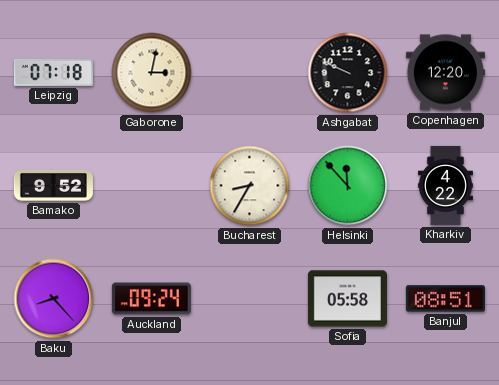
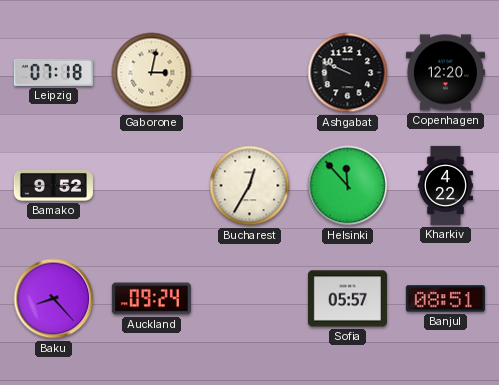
Bucharest: 8:35 -> 12:35 (250, 186)
Sofia: 05:58 -> 05:57 (347, 299)
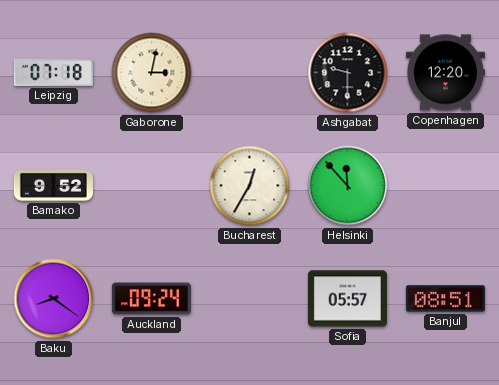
Ashgabat: 9:49 -> 9:30 (348, 73)
Kharkiv: 4:22 -> none (445, 185)
Baku: 8:23 -> 8:21 (54, 299)
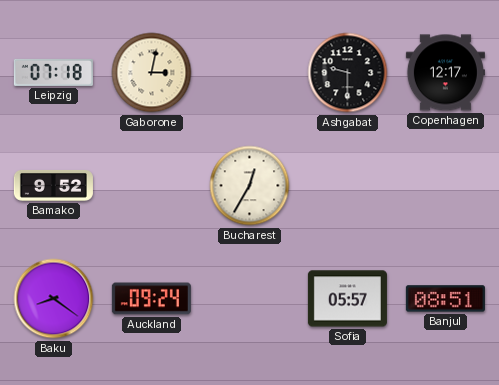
Copenhagen: 12:20 -> 12:17 (445, 73)
Helsinki: 11:53 -> none (348, 186)
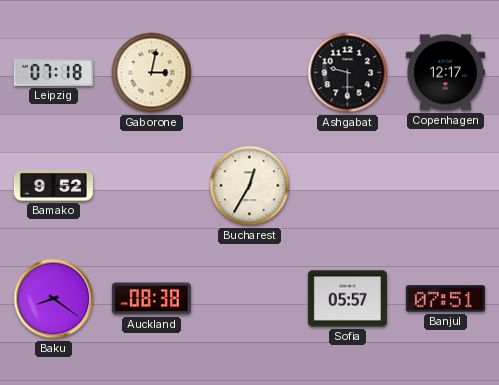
Auckland: 09:24 -> 08:38 (151, 299)
Banjul: 08:51 -> 07:51 (445, 299)
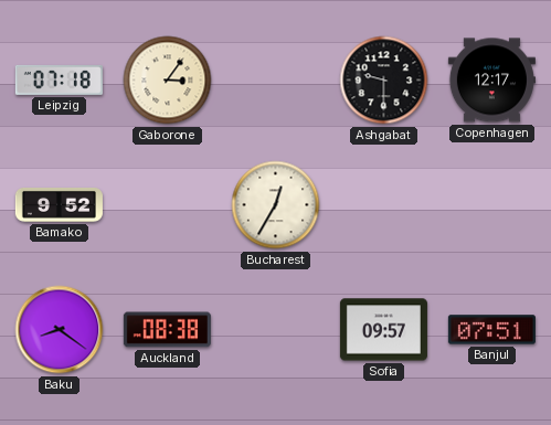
Gaborone: 3:02 -> 3:06 (168, 81)
Sofia: 05:57 -> 09:57 (383, 330)
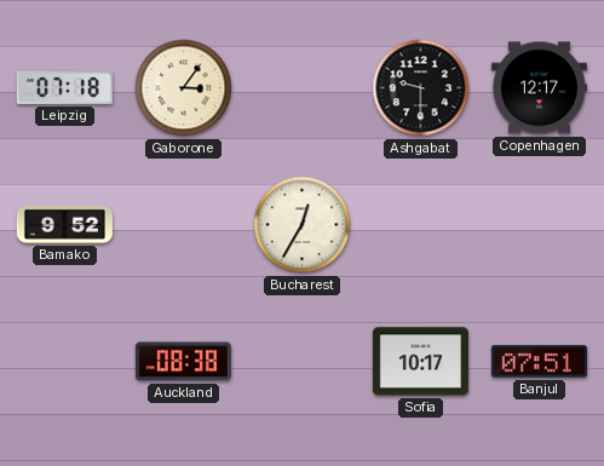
Baku: 8:21 -> none (60, 330)
Sofia: 09:57 -> 10:17 (420, 362)
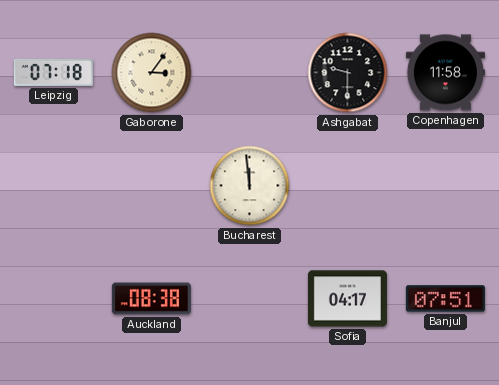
Copenhagen: 12:17 -> 11:58 (445, 73)
Bamako: 9:52 -> none (64, 224)
Bucharest: 12:35 -> 11:59 (250, 186)
Sofia: 10:17 -> 04:17 (347, 299)
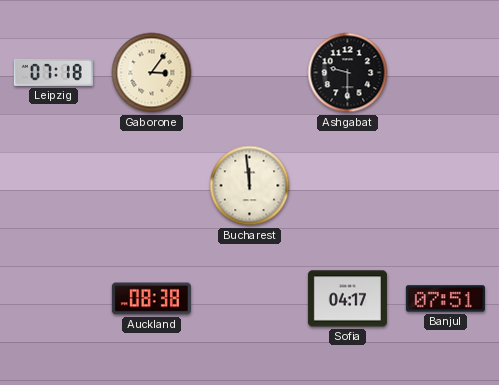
Copenhagen: 11:58 -> none (445, 73)
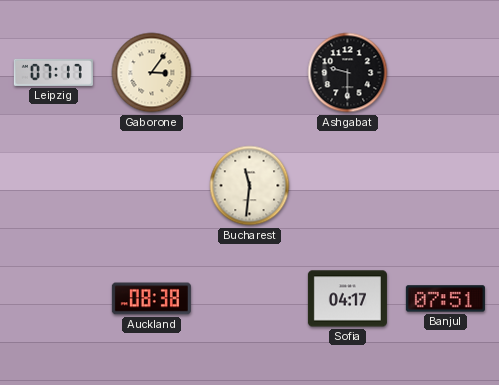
Leipzig: 07:18 -> 07:17 (53, 72)
Bucharest: 11:59 -> 11:31 (250, 186)
